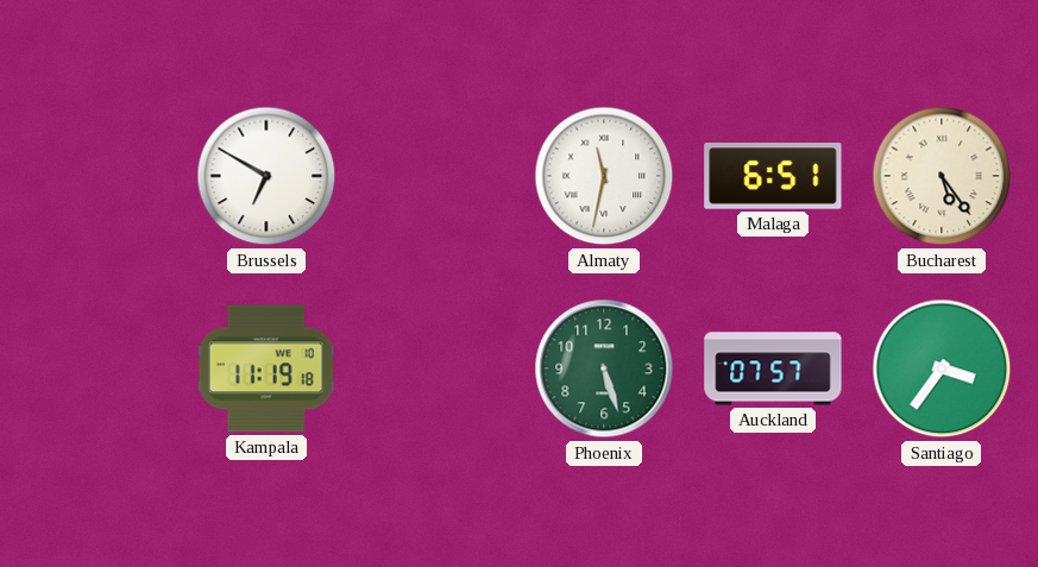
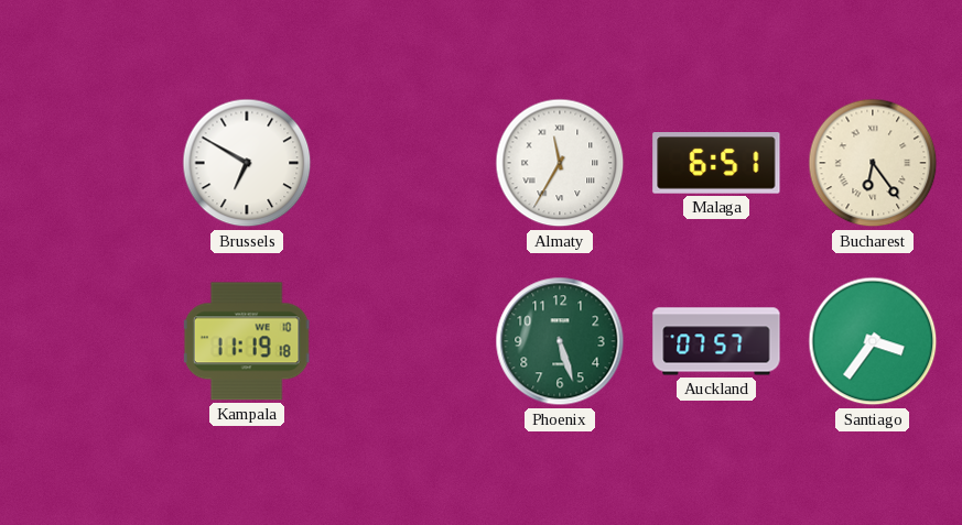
Almaty: 11:32 -> 11:35 (560, 163)
Bucharest: 5:24 -> 6:24 (873, 163)
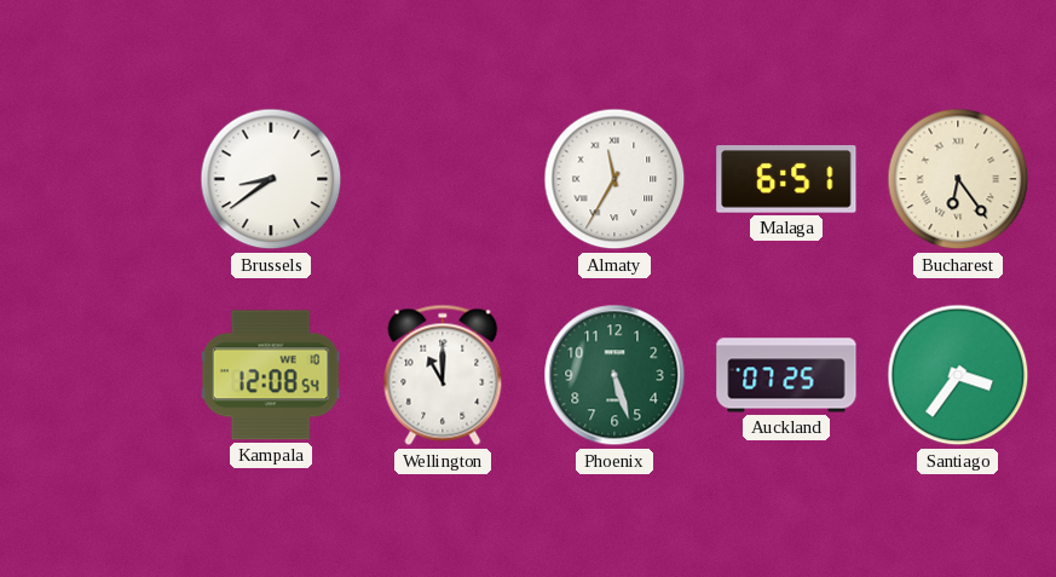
Brussels: 6:50 -> 8:39 (271, 179)
Kampala: 11:19 -> 12:08 (271, 375)
Wellington: none -> 11:00 (443, 375)
Auckland: 07:57 -> 07:25 (786, 375)
